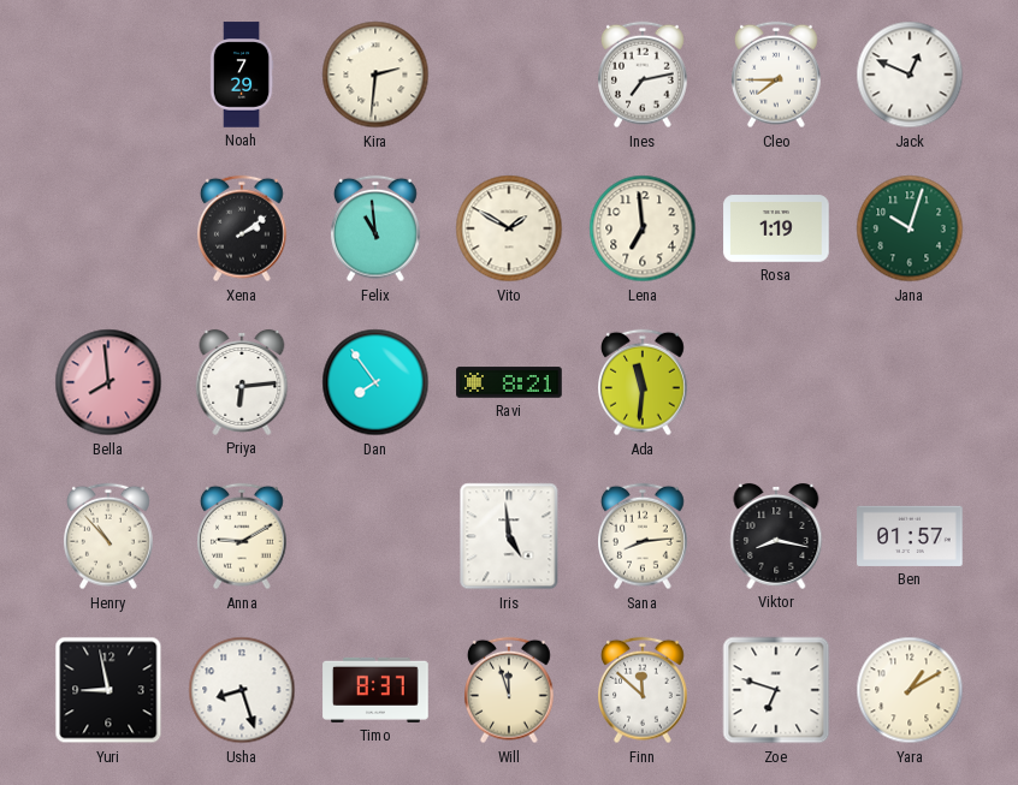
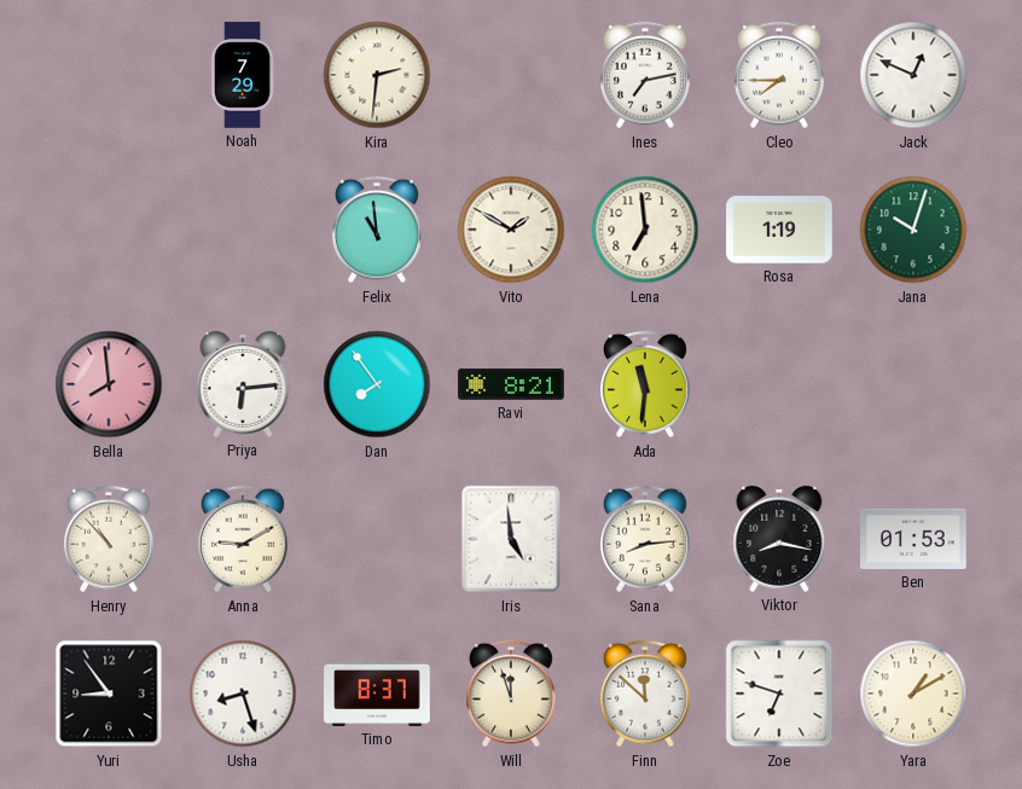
Xena: 2:09 -> none (243, 228)
Ben: 01:57 -> 01:53 (913, 539)
Yuri: 8:58 -> 8:54 (109, 694)
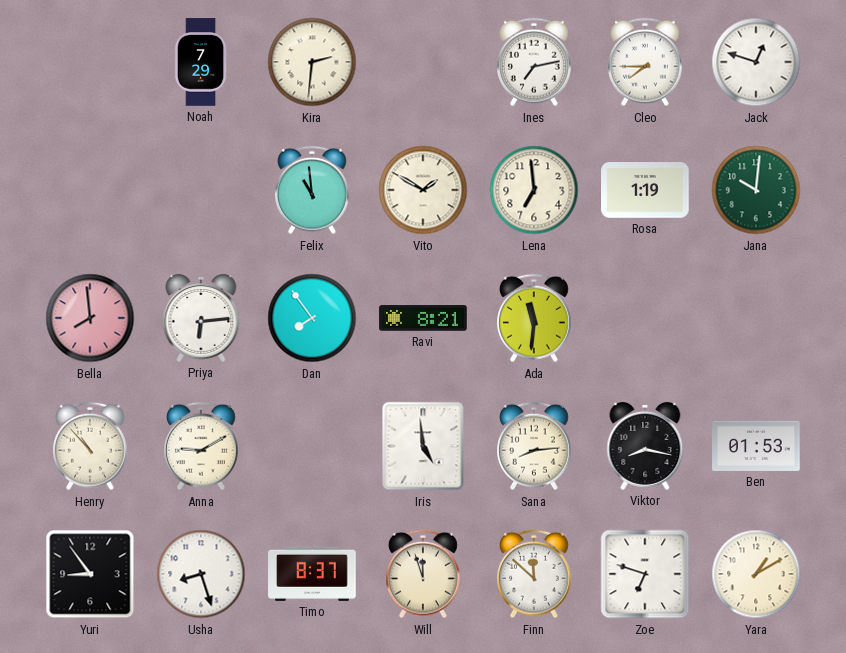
Jack: 12:49 -> 12:48 (756, 62)
Jana: 10:03 -> 10:01 (756, 190)
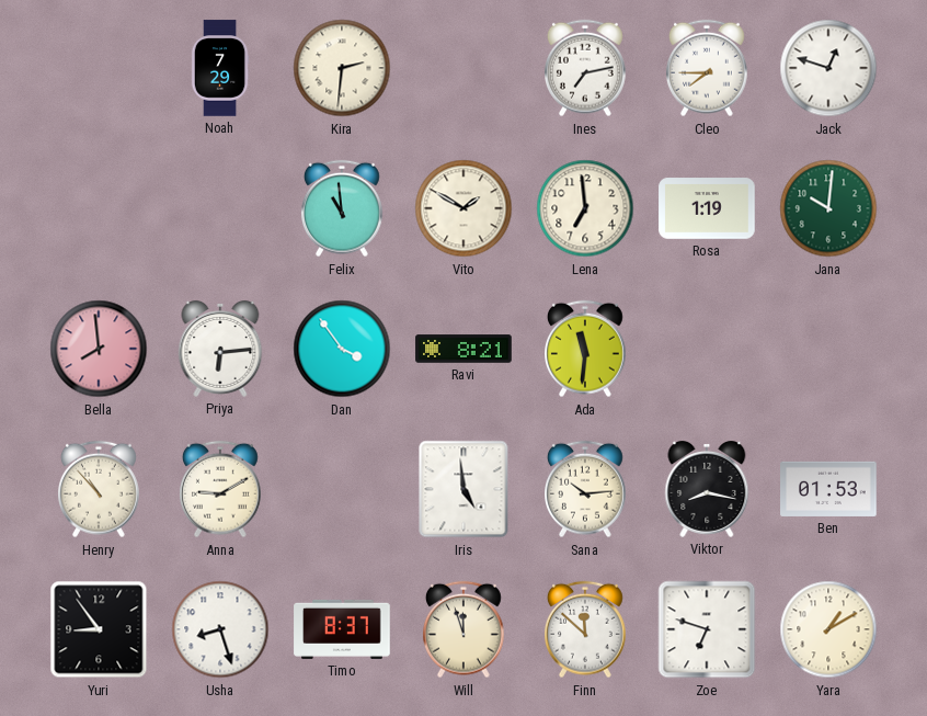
Dan: 7:54 -> 3:54 (342, 349)
Sana: 8:14 -> 10:14 (586, 489)
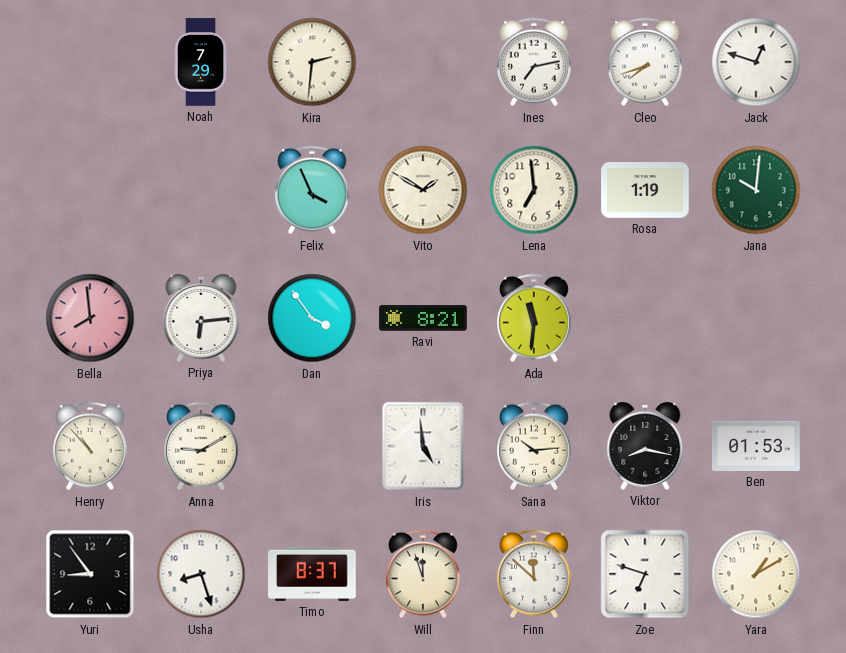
Cleo: 7:45 -> 7:42 (646, 62)
Felix: 10:59 -> 3:56 (313, 190)
